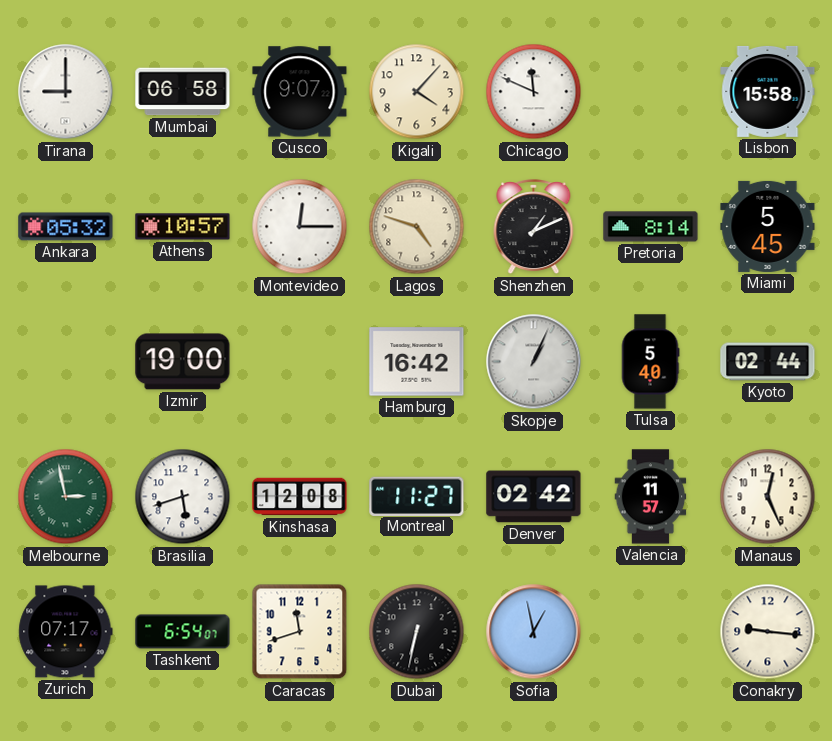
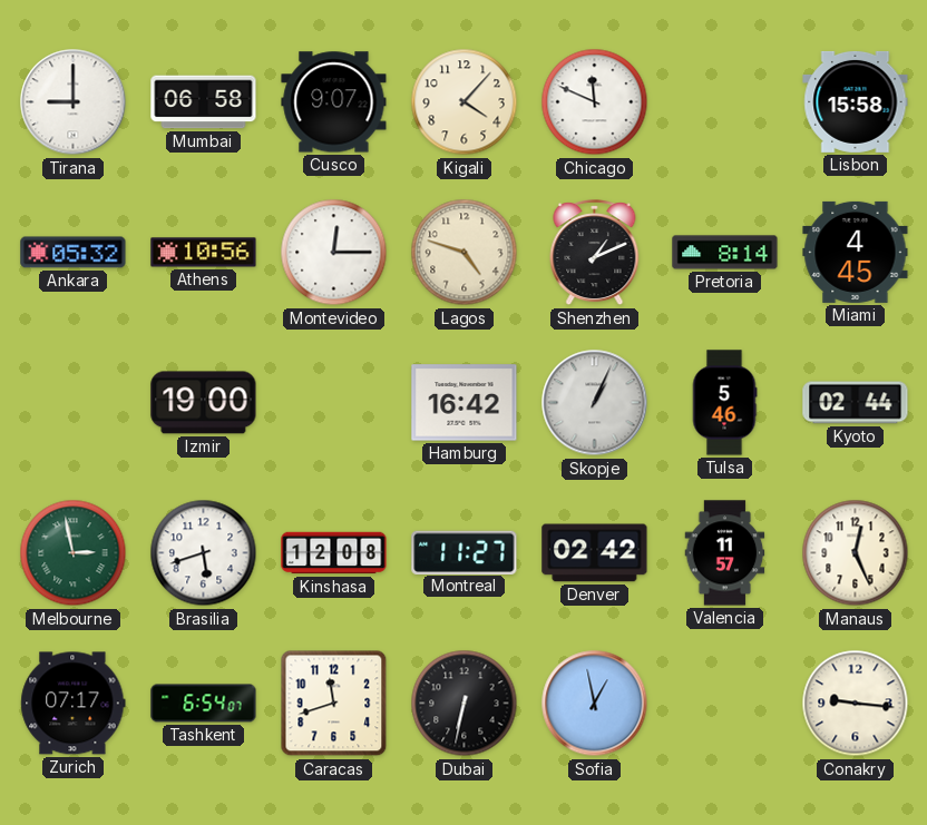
Athens: 10:57 -> 10:56 (204, 253)
Miami: 5:45 -> 4:45 (856, 252)
Tulsa: 5:40 -> 5:46 (724, 403)
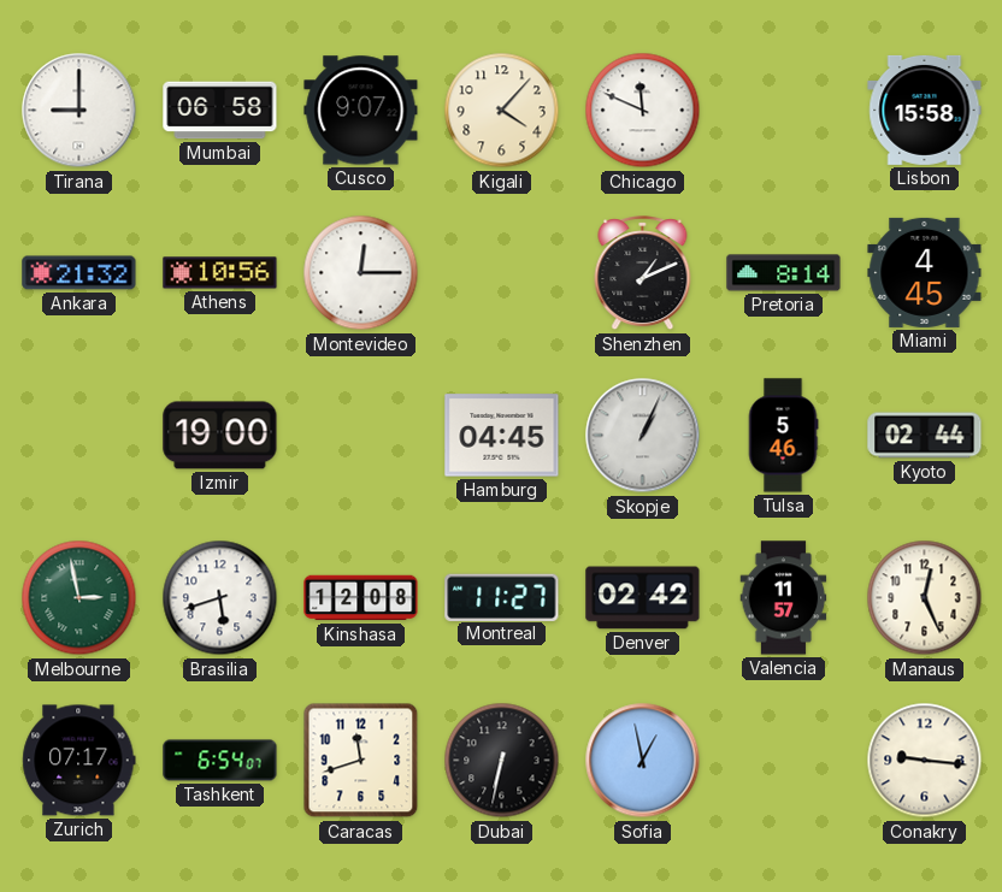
Ankara: 05:32 -> 21:32 (79, 273)
Lagos: 4:48 -> none (465, 253)
Hamburg: 16:42 -> 04:45 (502, 436)
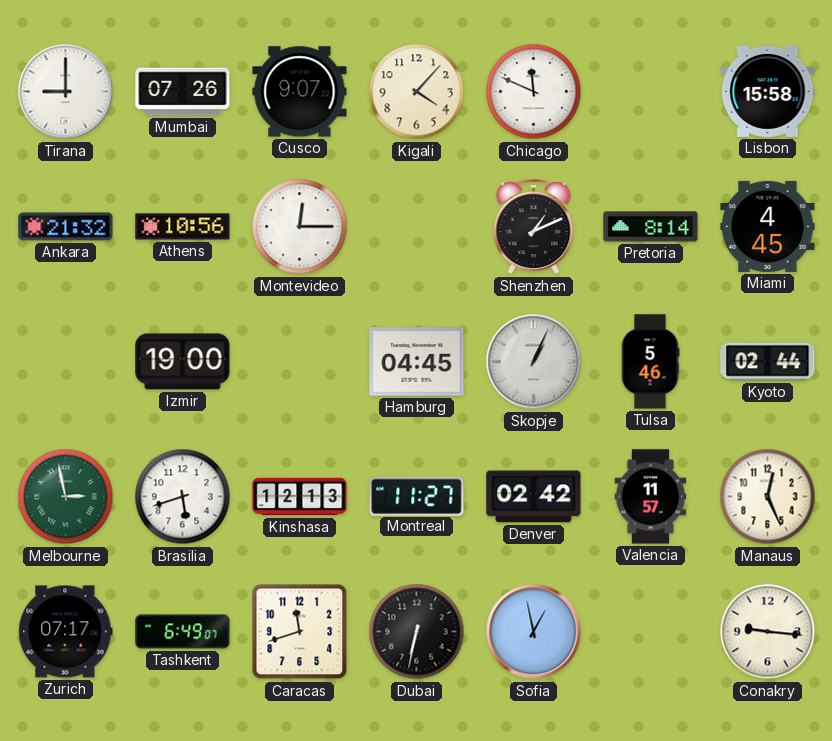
Mumbai: 06:58 -> 07:26 (183, 92)
Kinshasa: 12:08 -> 12:13 (300, 497)
Tashkent: 6:54 -> 6:49 (183, 632)
